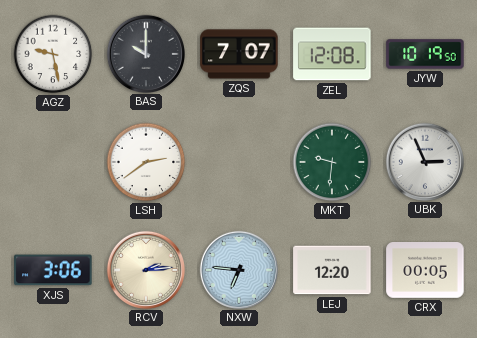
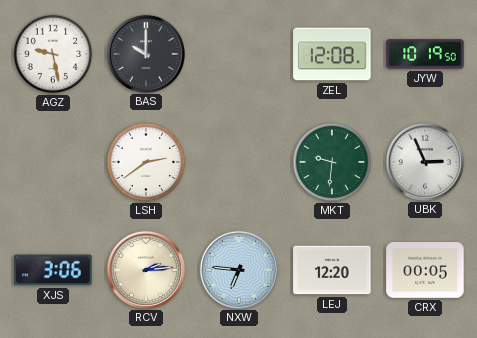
ZQS: 7:07 -> none (239, 54)
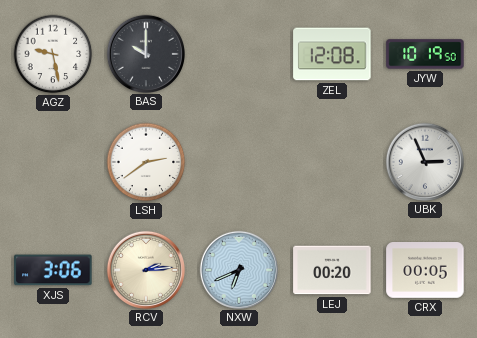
MKT: 9:31 -> none (332, 162)
NXW: 6:46 -> 6:41 (238, 269)
LEJ: 12:20 -> 00:20 (332, 270)
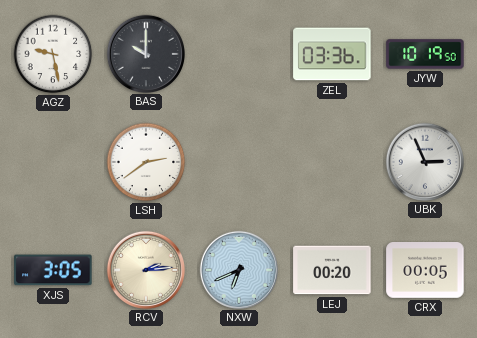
ZEL: 12:08 -> 03:36 (332, 54)
XJS: 3:06 -> 3:05 (53, 270)
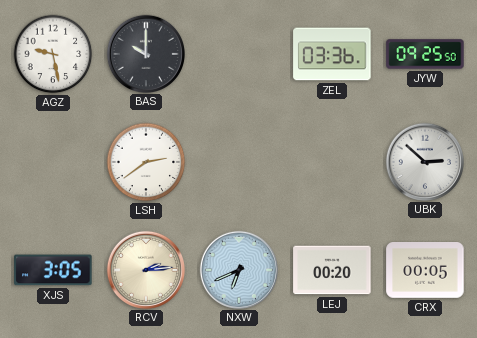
JYW: 10:19 -> 09:25 (425, 54)
UBK: 2:56 -> 2:52 (424, 161)
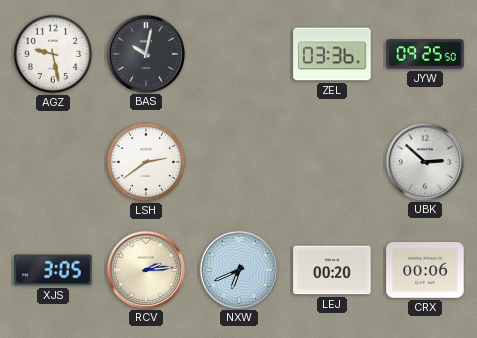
BAS: 10:00 -> 10:02 (145, 53)
CRX: 00:05 -> 00:06 (425, 271)
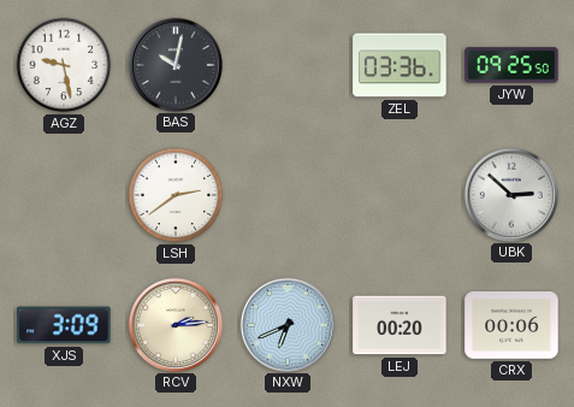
XJS: 3:05 -> 3:09 (64, 325)
